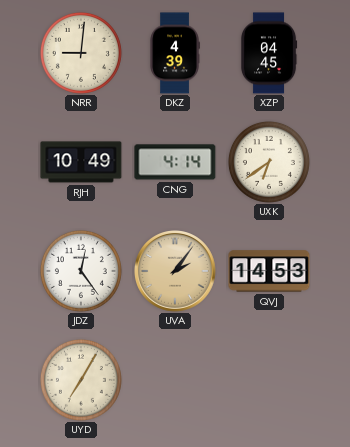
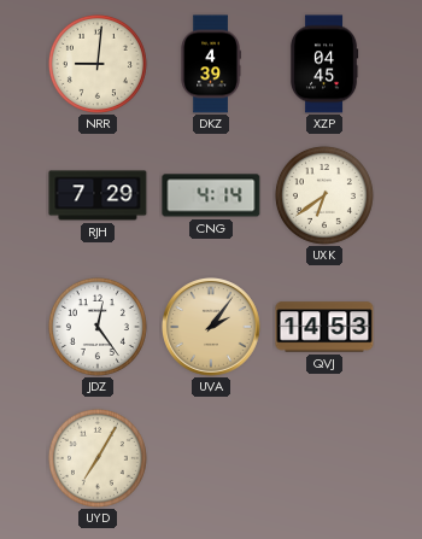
RJH: 10:49 -> 7:29 (98, 195)
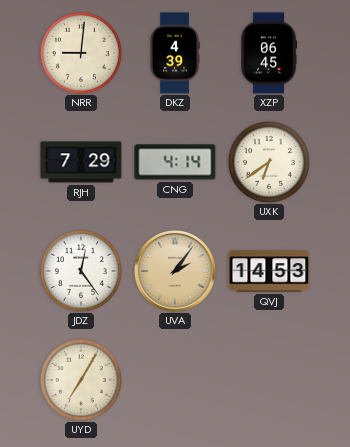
XZP: 04:45 -> 06:45 (269, 53)
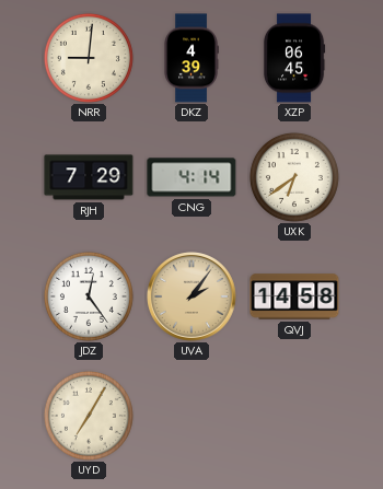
QVJ: 14:53 -> 14:58 (294, 296)
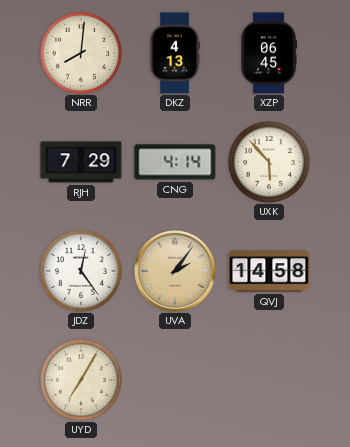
NRR: 9:01 -> 8:01 (81, 53)
DKZ: 4:39 -> 4:13 (175, 53)
UXK: 6:39 -> 5:53 (269, 162)
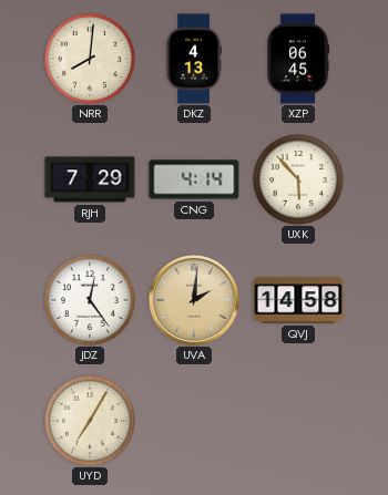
UVA: 2:06 -> 2:01 (195, 301)
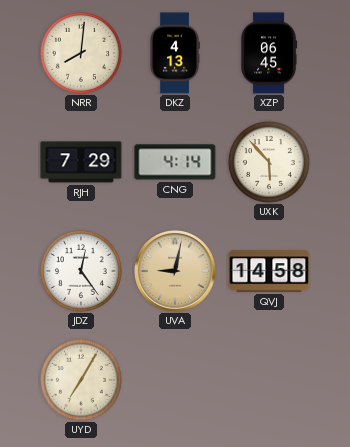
UVA: 2:01 -> 9:02 (176, 272)
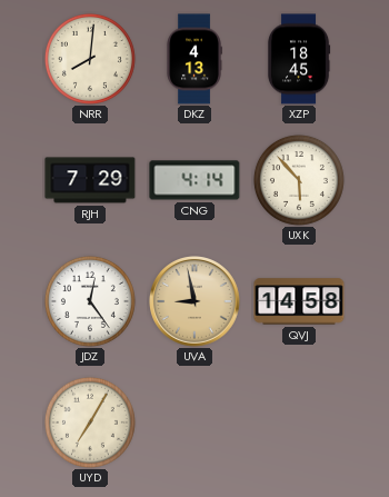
XZP: 06:45 -> 18:45 (299, 59)
UVA: 9:02 -> 8:58 (196, 302)
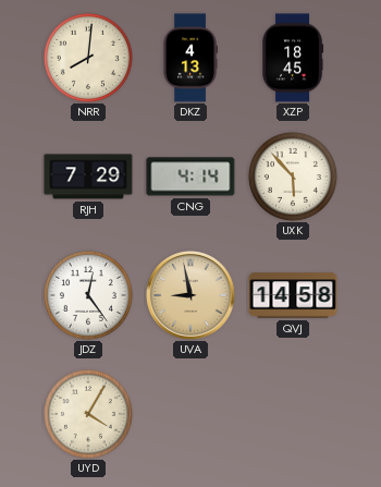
UYD: 7:05 -> 4:05 (88, 414)
